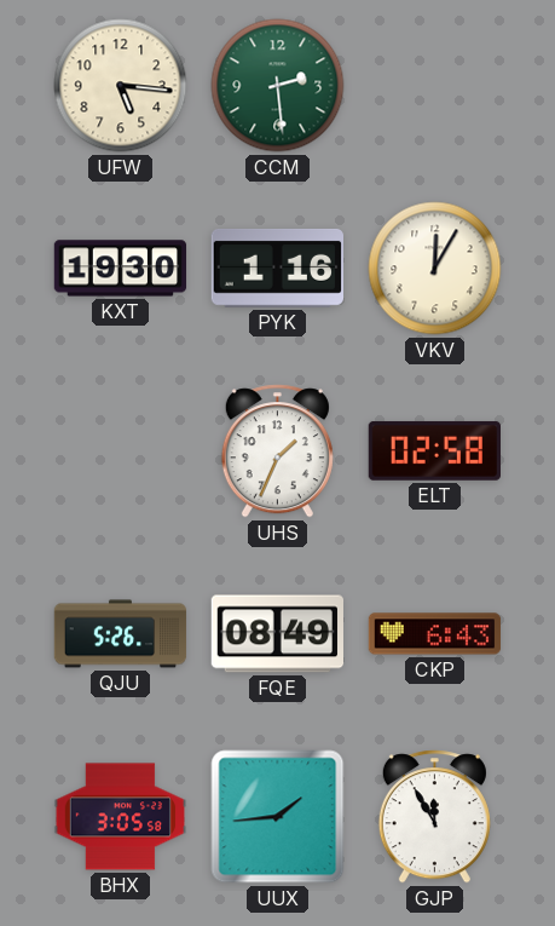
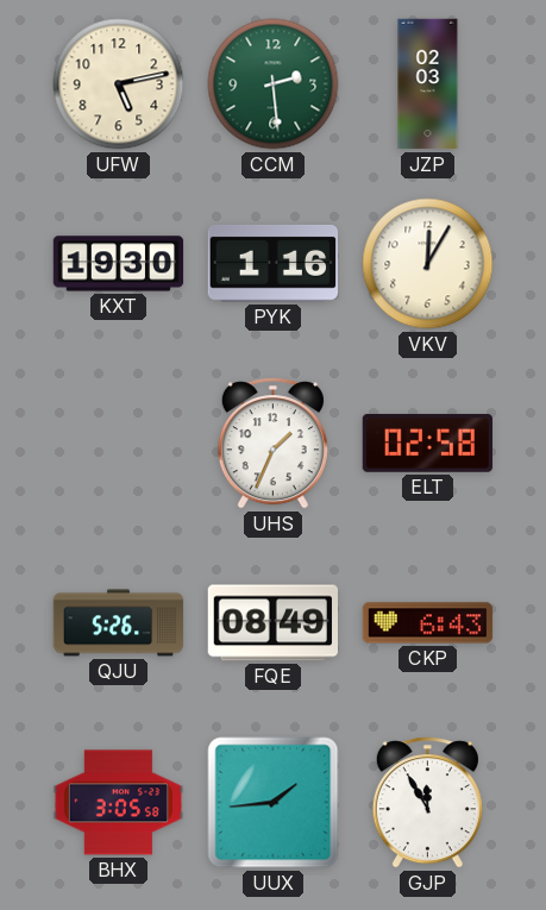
UFW: 5:16 -> 5:13 (119, 84)
JZP: none -> 02:03 (428, 84)
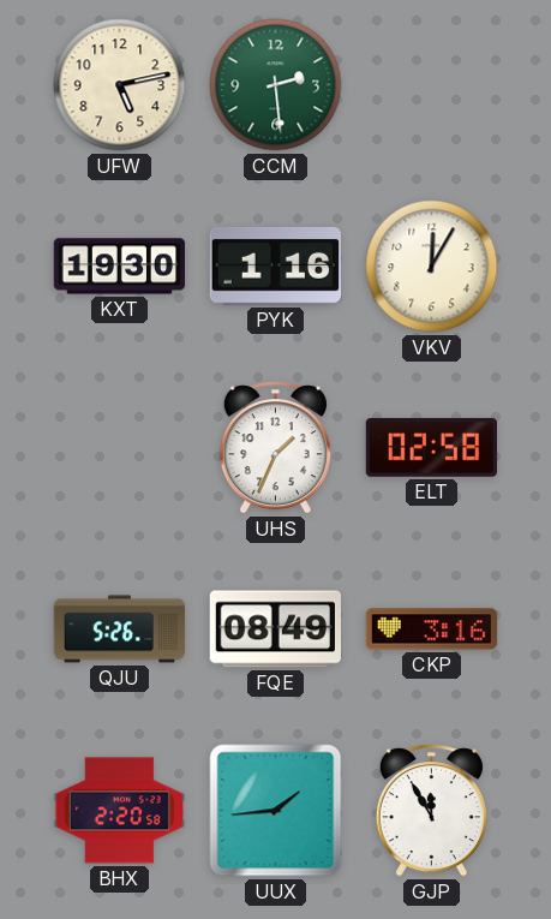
JZP: 02:03 -> none (428, 84)
CKP: 6:43 -> 3:16 (432, 629)
BHX: 3:05 -> 2:20 (120, 811)
